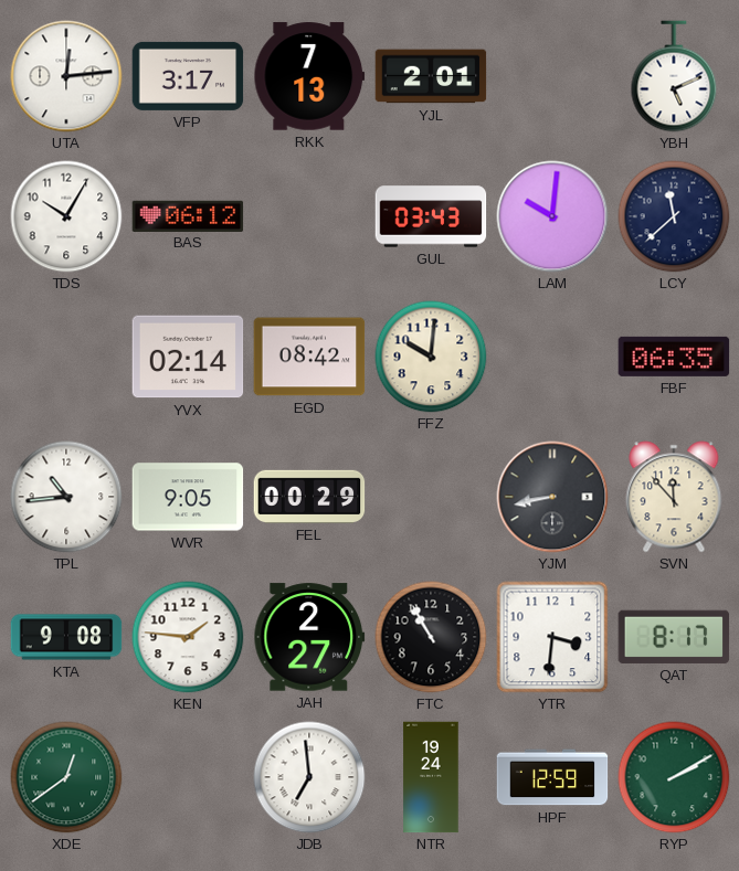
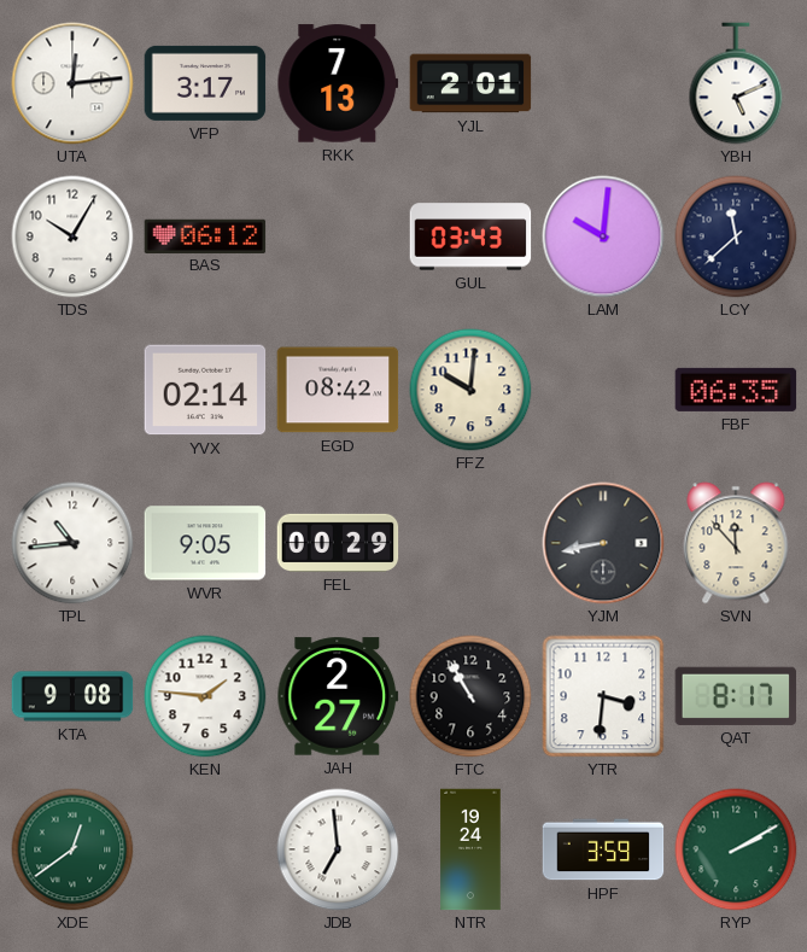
HPF: 12:59 -> 3:59 (603, 849)
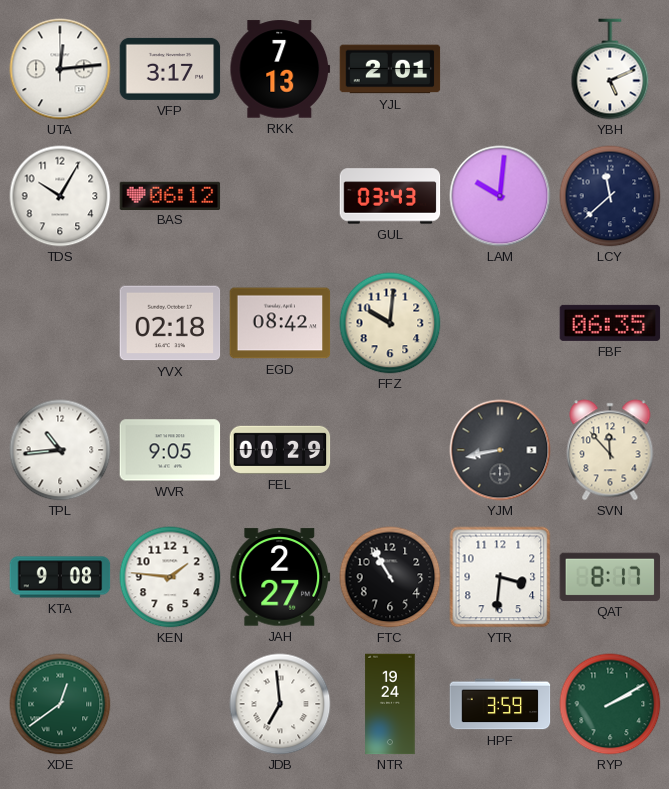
YVX: 02:14 -> 02:18 (170, 323)
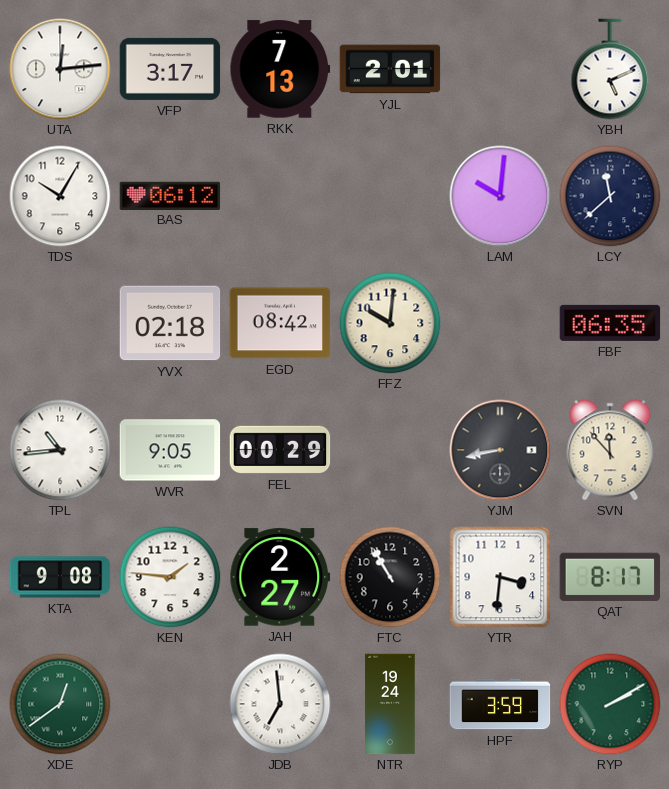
GUL: 03:43 -> none (390, 196)
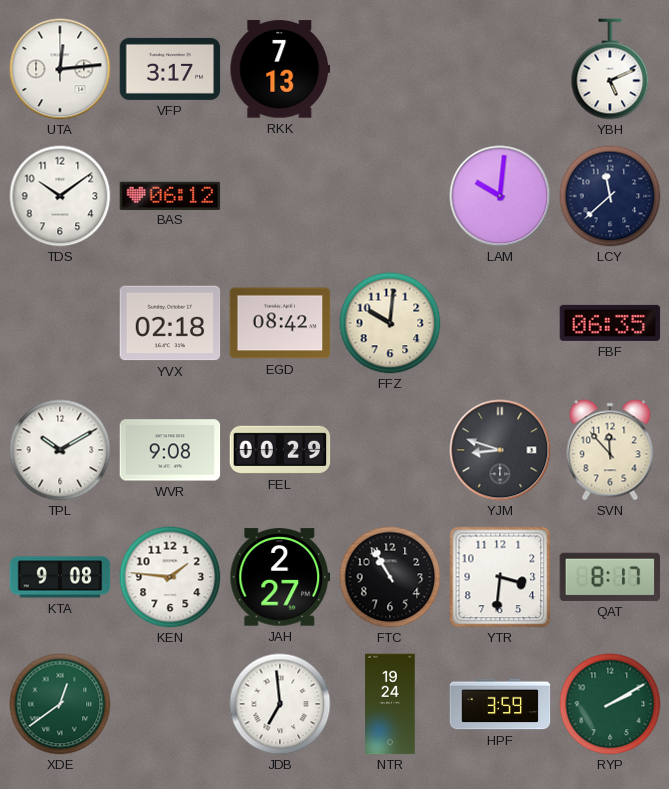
YJL: 2:01 -> none (390, 69)
TDS: 10:05 -> 10:09 (60, 196)
TPL: 10:44 -> 10:10 (60, 450)
WVR: 9:05 -> 9:08 (170, 450)
YJM: 8:43 -> 8:48 (500, 450)
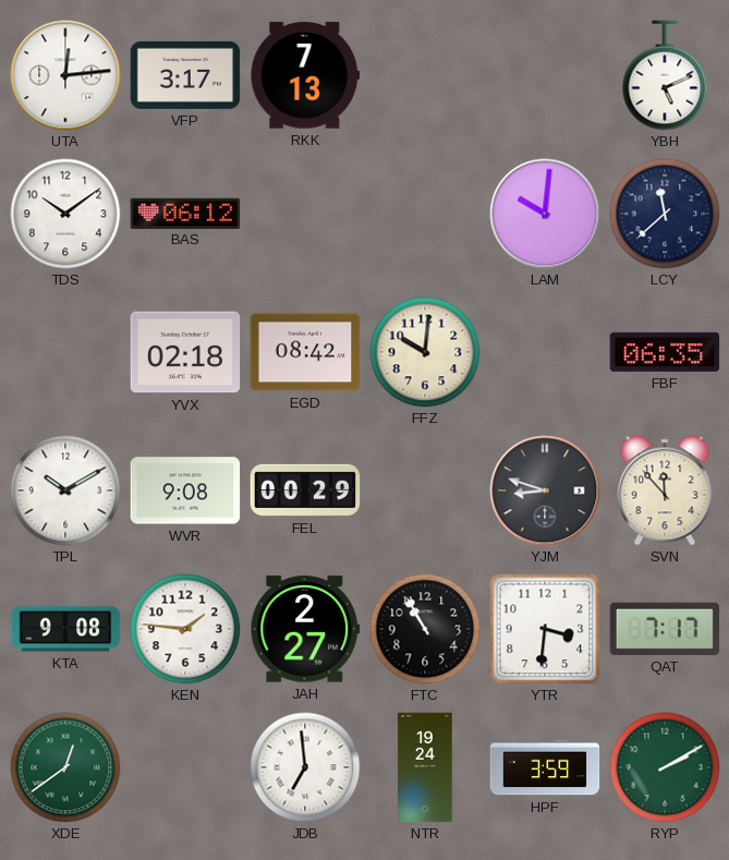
QAT: 8:17 -> 7:17 (665, 629)
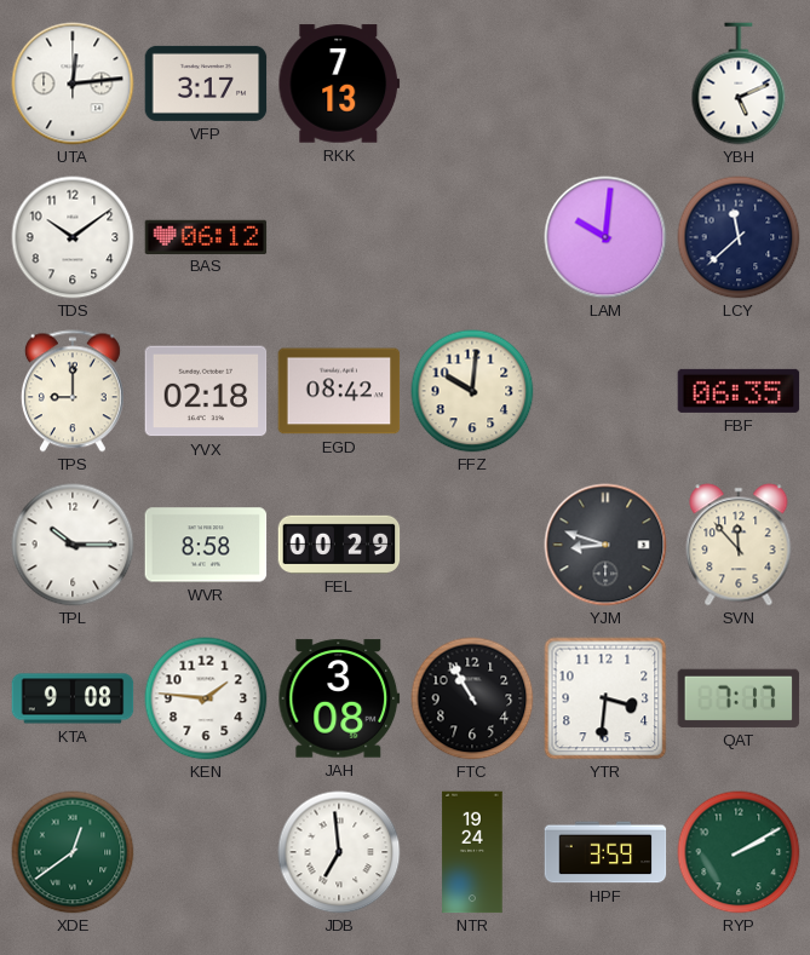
TPS: none -> 9:00 (73, 391)
TPL: 10:10 -> 10:15 (73, 545)
WVR: 9:08 -> 8:58 (206, 545)
JAH: 2:27 -> 3:08 (339, 698)
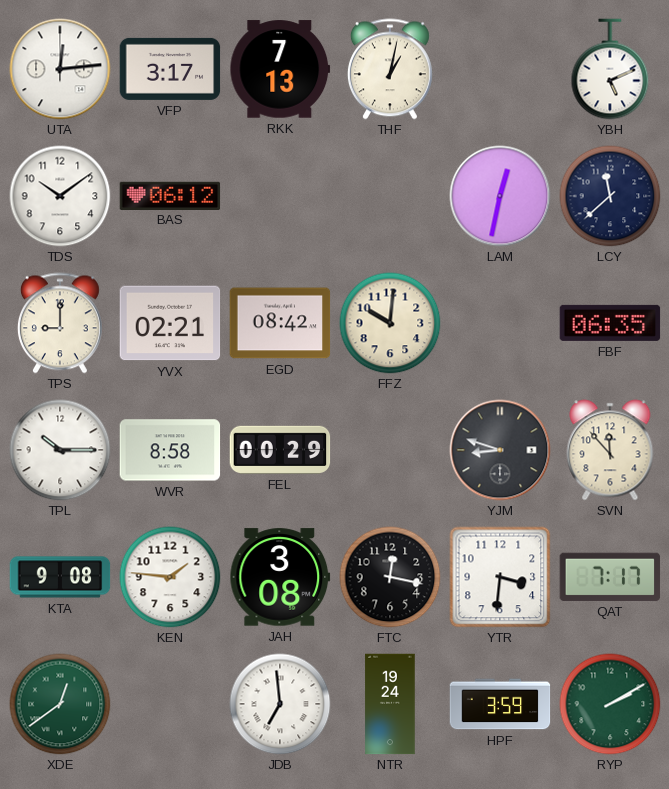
THF: none -> 1:02 (390, 69)
LAM: 10:01 -> 12:32 (500, 196)
YVX: 02:18 -> 02:21 (170, 323)
FTC: 10:55 -> 12:17 (390, 577)
